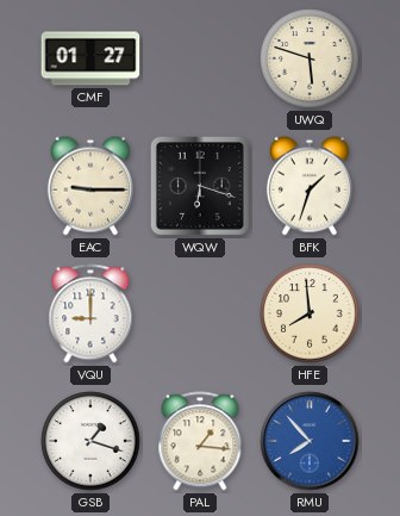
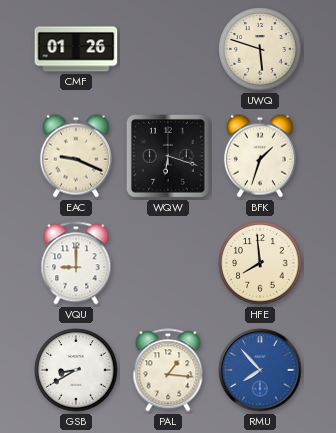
CMF: 01:27 -> 01:26 (76, 49)
EAC: 9:15 -> 9:19 (76, 156)
GSB: 1:18 -> 8:40 (76, 370)
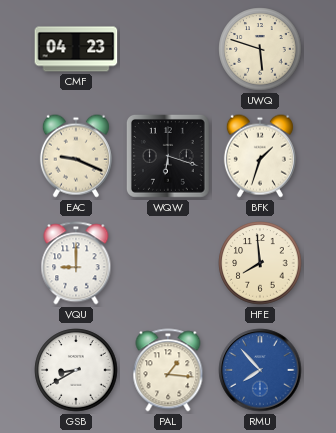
CMF: 01:26 -> 04:23 (76, 49)
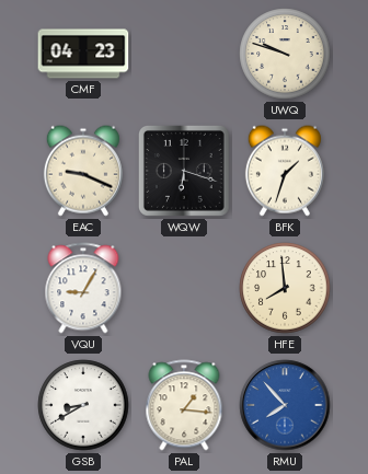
UWQ: 5:48 -> 9:48 (285, 54)
VQU: 9:00 -> 9:05 (83, 288)
